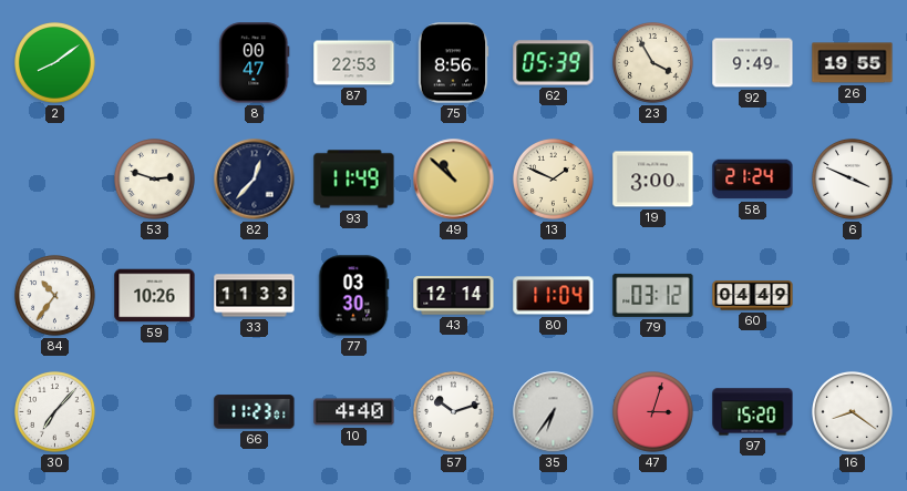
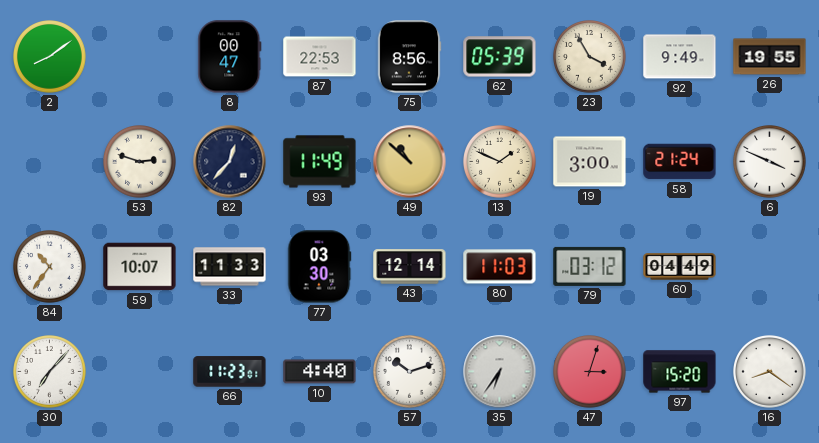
59: 10:26 -> 10:07 (140, 267)
80: 11:04 -> 11:03 (500, 267)
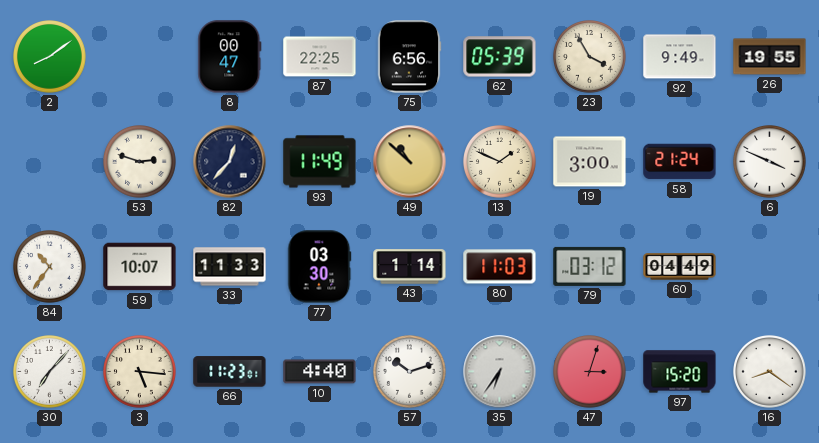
87: 22:53 -> 22:25 (320, 57)
75: 8:56 -> 6:56 (409, 57)
43: 12:14 -> 1:14 (410, 267)
3: none -> 5:16 (140, 372)
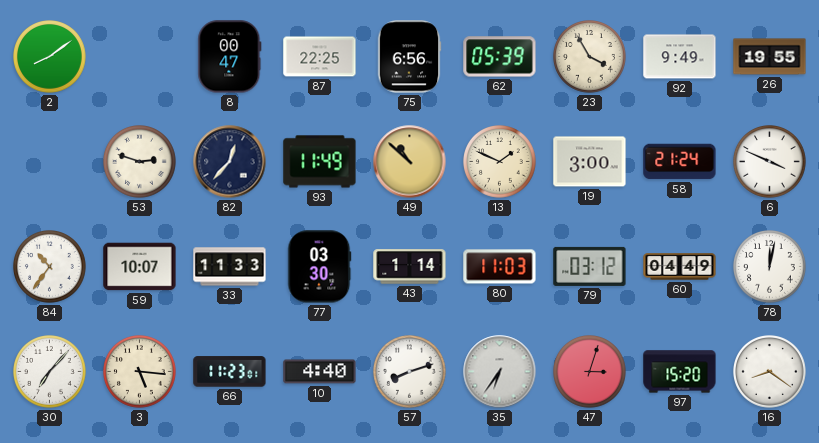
78: none -> 12:02 (770, 267)
57: 10:12 -> 8:12 (410, 372)
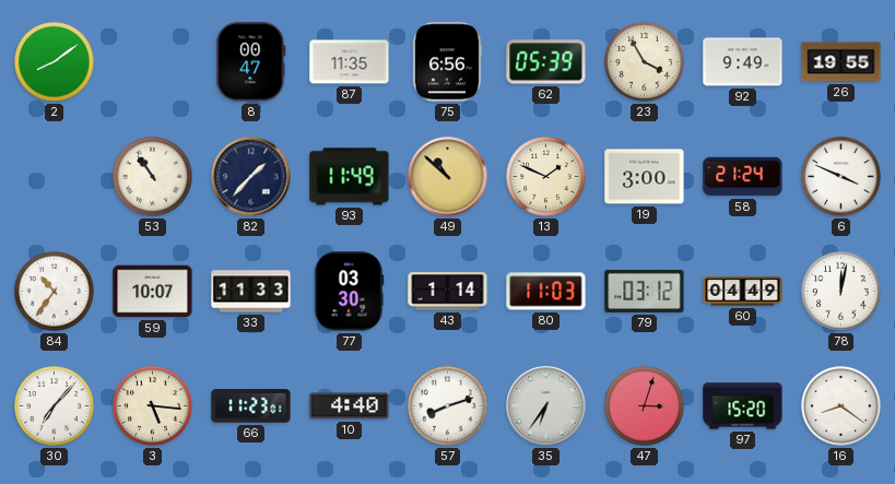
87: 22:25 -> 11:35 (350, 62)
53: 2:48 -> 10:54 (153, 177)
82: 12:37 -> 1:37 (251, 177)
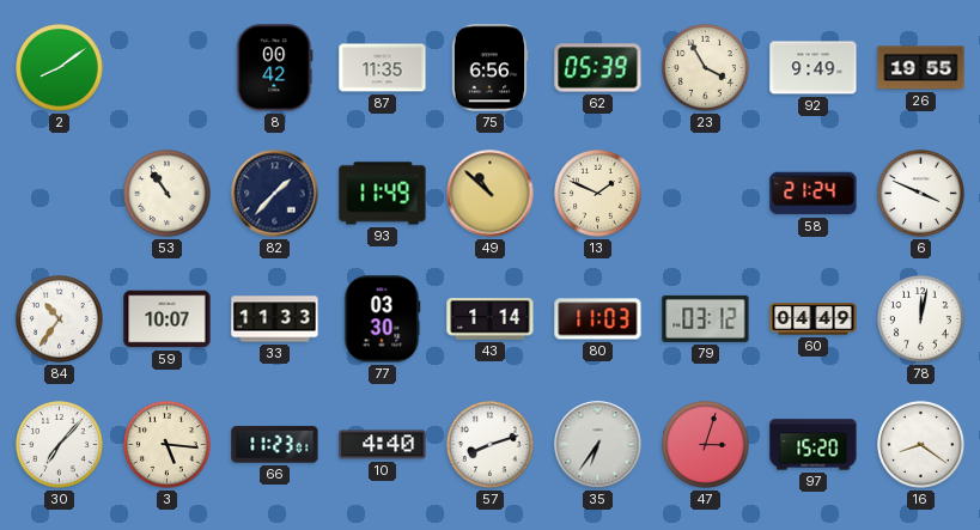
8: 00:47 -> 00:42 (275, 68)
19: 3:00 -> none (645, 177)
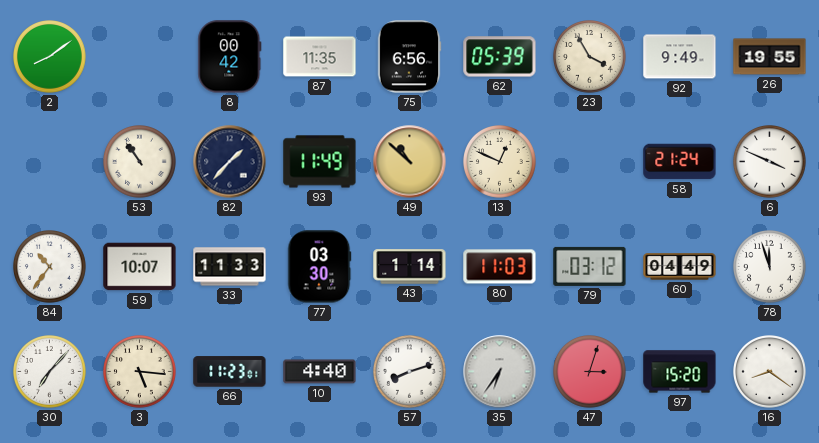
13: 1:49 -> 12:49 (500, 162)
78: 12:02 -> 11:57 (770, 267)
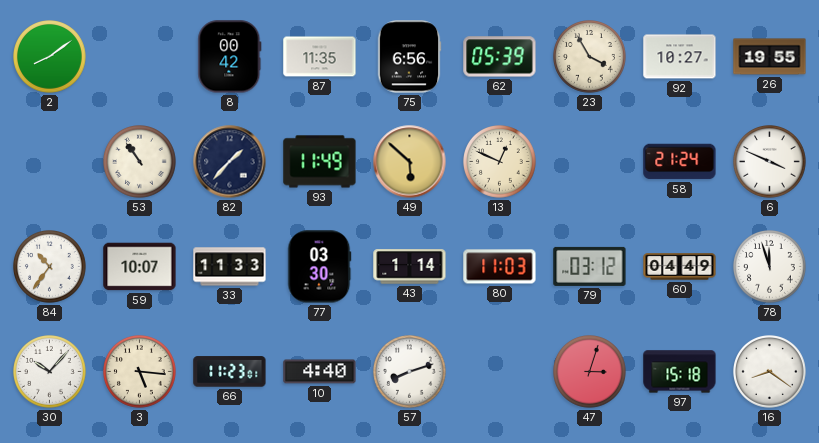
92: 9:49 -> 10:27 (680, 57)
49: 10:52 -> 5:52 (410, 162)
30: 7:07 -> 10:07 (50, 372)
35: 6:36 -> none (500, 372)
97: 15:20 -> 15:18 (680, 372)
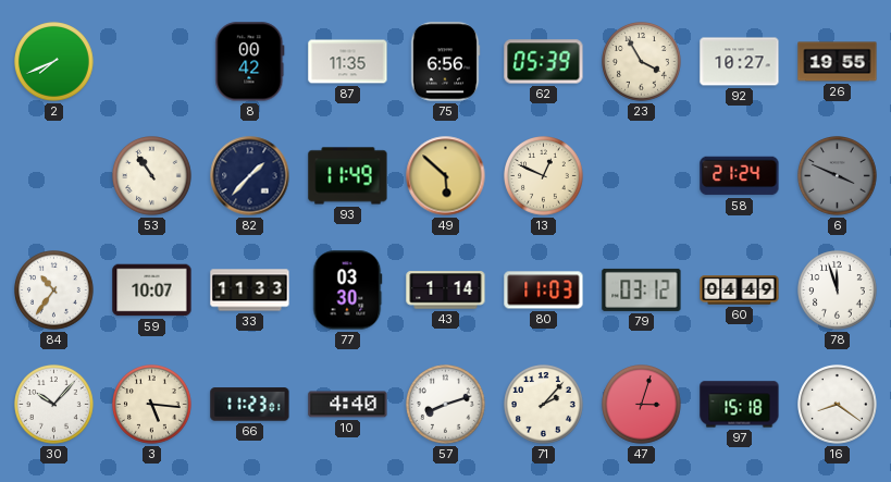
2: 8:09 -> 7:41 (54, 62)
6 dial: white -> grey (838, 176)
71: none -> 2:07 (544, 405)
